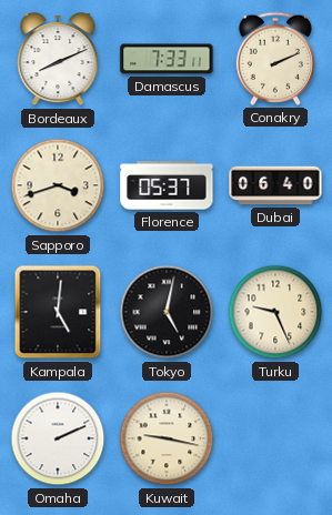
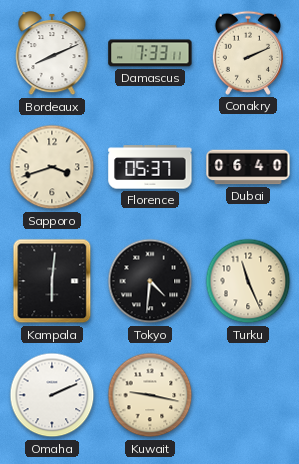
Kampala: 5:01 -> 6:01 (52, 281)
Tokyo: 5:02 -> 4:31 (150, 281)
Turku: 9:26 -> 11:26 (248, 281)
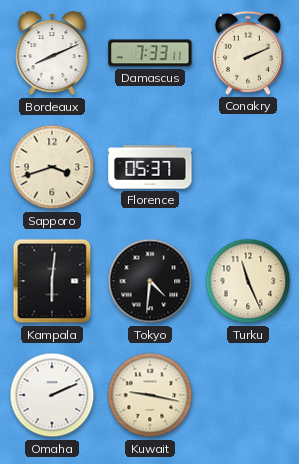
Dubai: 06:40 -> none (248, 167)
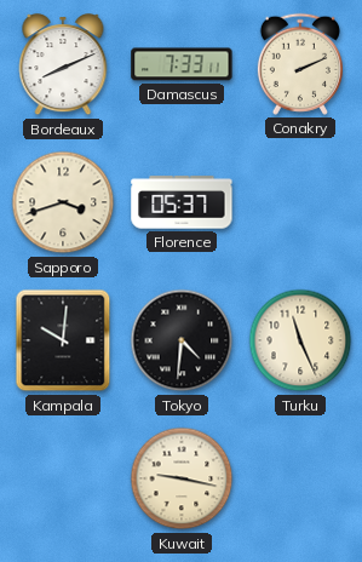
Kampala: 6:01 -> 10:01 (63, 340)
Omaha: 2:11 -> none (52, 395)
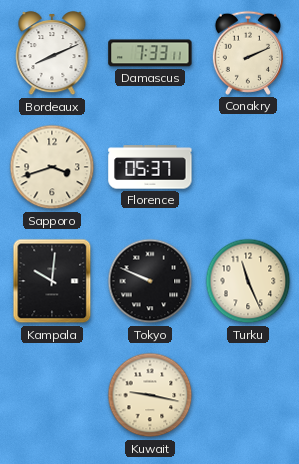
Tokyo: 4:31 -> 9:49 (150, 281)
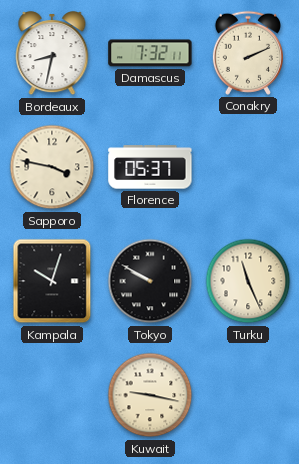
Bordeaux: 8:11 -> 8:32 (52, 54)
Damascus: 7:33 -> 7:32 (150, 53)
Sapporo: 3:42 -> 3:47 (52, 167)
Kampala: 10:01 -> 10:03 (52, 281)
Tokyo: 9:49 -> 9:50 (150, 281)
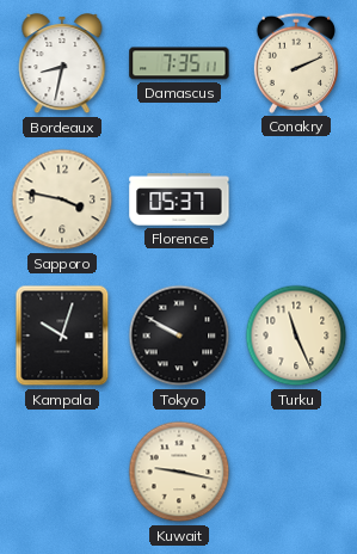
Damascus: 7:32 -> 7:35 (179, 63)
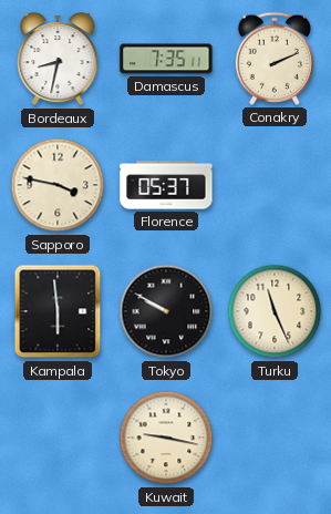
Kampala: 10:03 -> 5:59 (58, 311)
